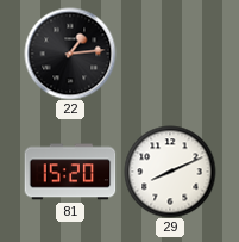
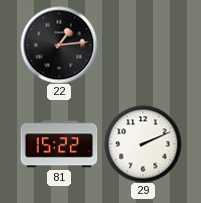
81: 15:20 -> 15:22 (59, 144)
29: 8:11 -> 2:11 (143, 144)
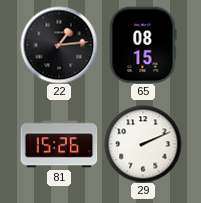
65: none -> 08:15 (143, 45)
81: 15:22 -> 15:26 (59, 144)
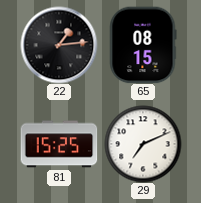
81: 15:26 -> 15:25 (59, 144)
29: 2:11 -> 7:11 (143, 144)
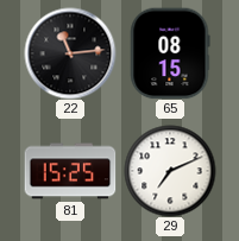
22: 1:14 -> 11:14 (70, 53)
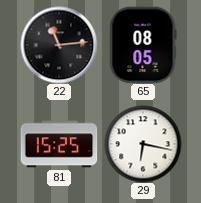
65: 08:15 -> 08:05 (143, 45)
29: 7:11 -> 6:17 (143, 144)
